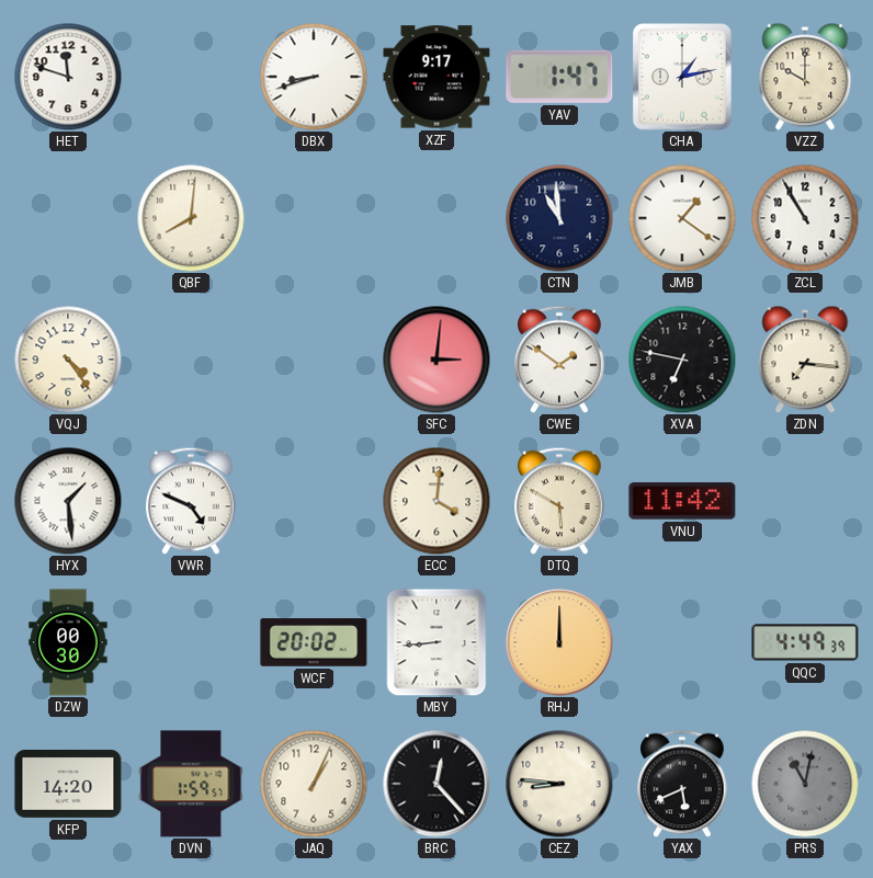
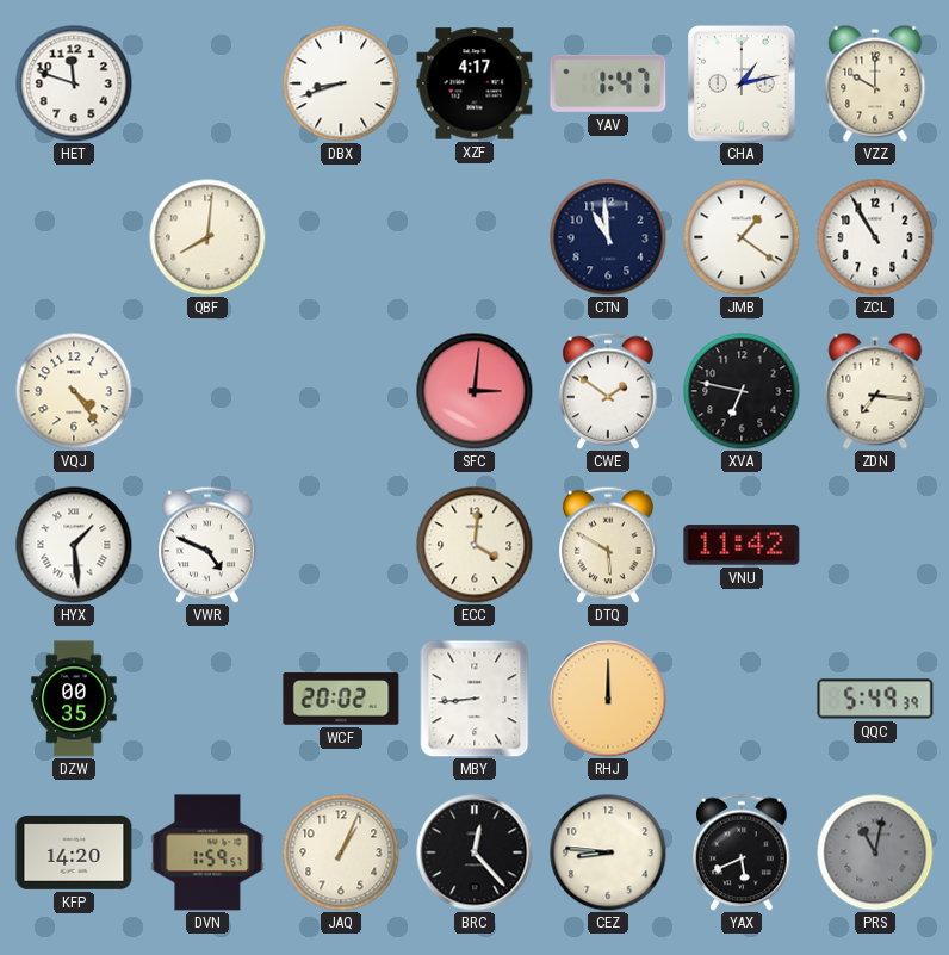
XZF: 9:17 -> 4:17 (474, 83)
DZW: 00:30 -> 00:35 (74, 699)
QQC: 4:49 -> 5:49 (875, 699)
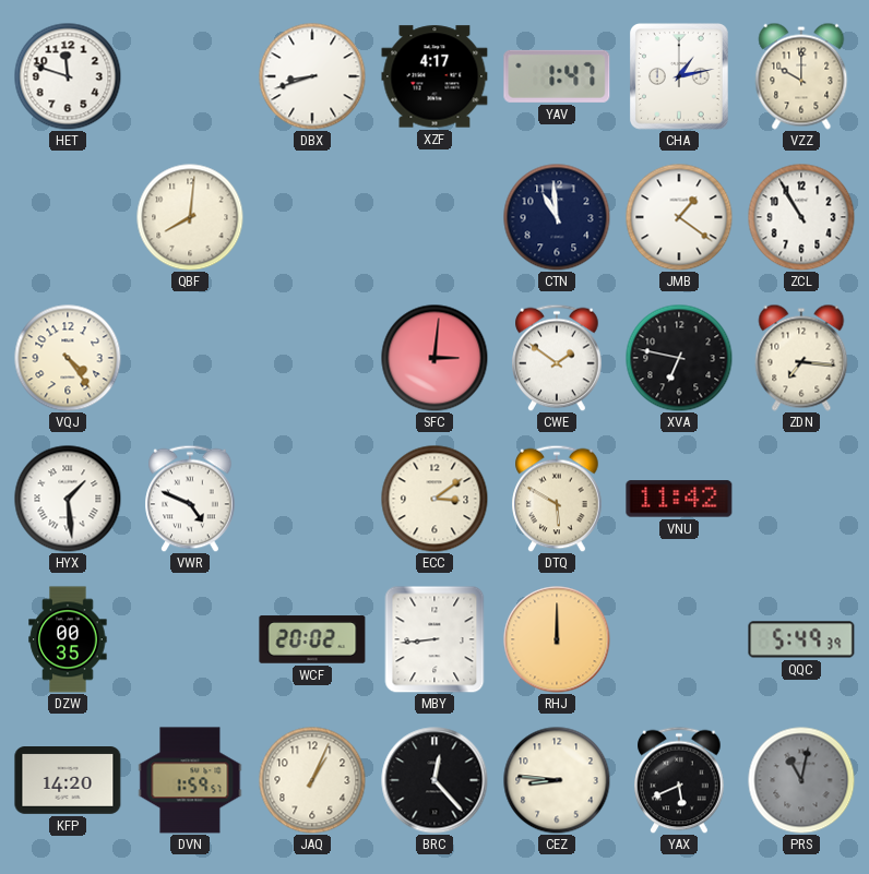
ECC: 4:01 -> 3:09 (434, 499)
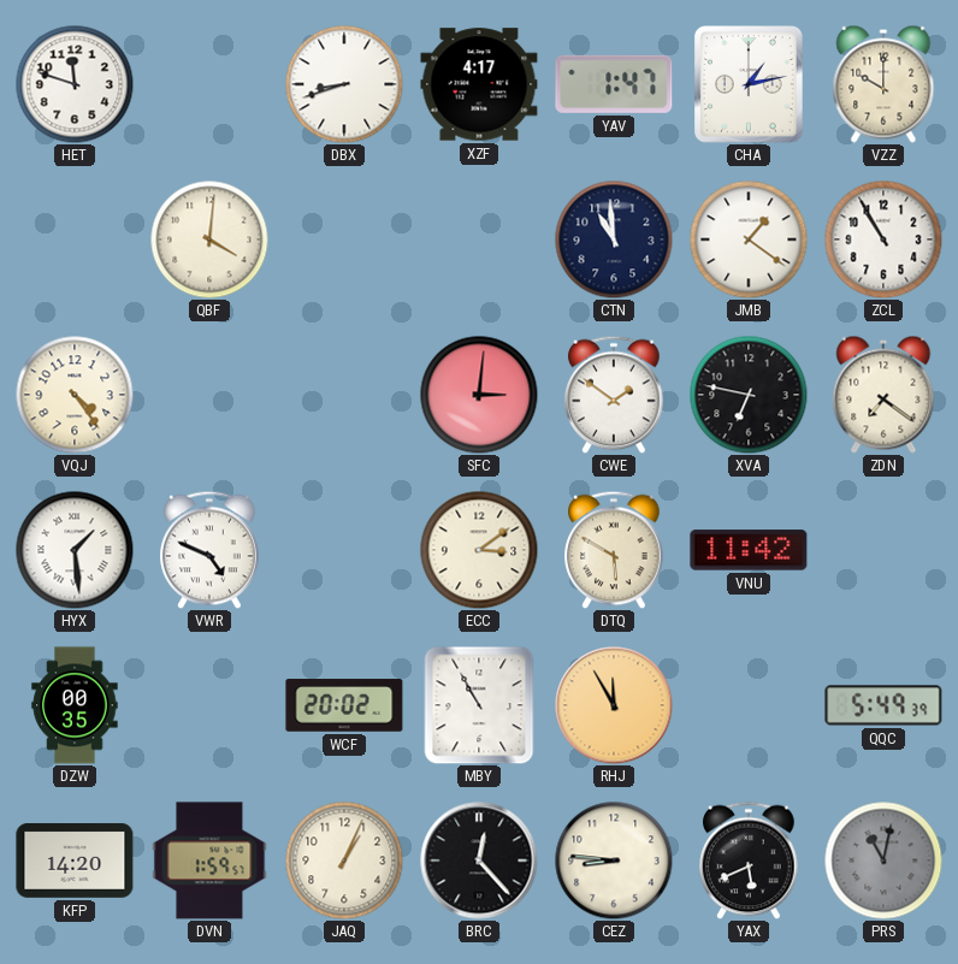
QBF: 8:01 -> 4:01 (209, 239)
ZDN: 7:16 -> 7:21 (883, 395)
MBY: 8:44 -> 10:55 (479, 705)
RHJ: 12:00 -> 11:55 (614, 705)
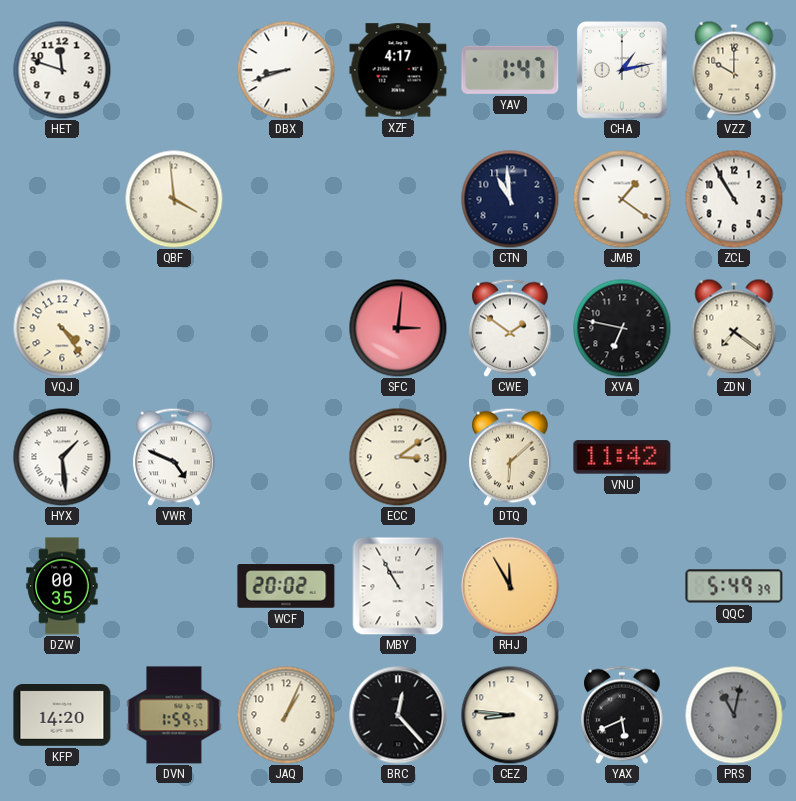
QBF: 4:01 -> 3:59 (174, 199)
DTQ: 5:50 -> 6:08 (510, 457)
